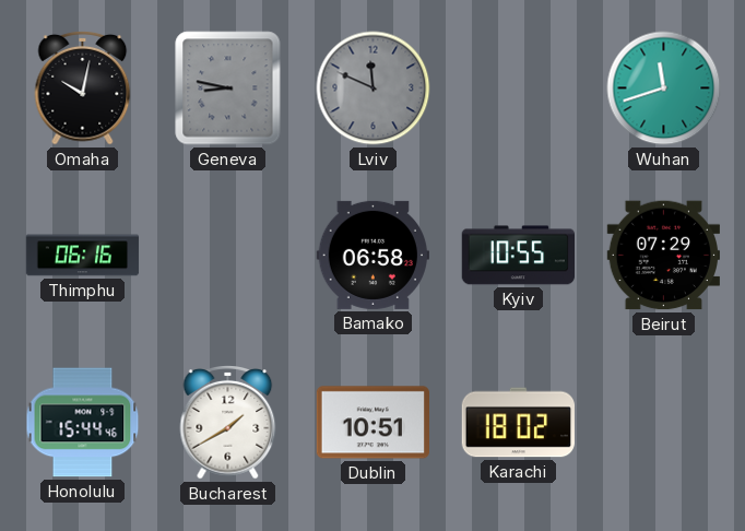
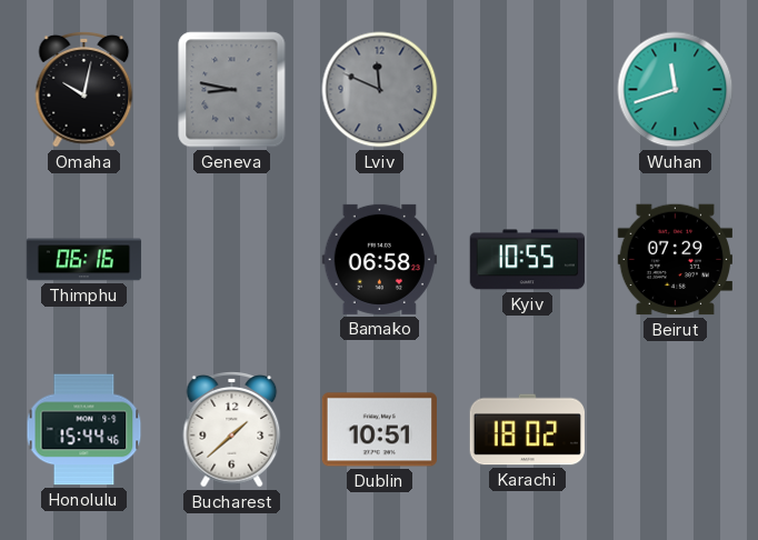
Bucharest: 1:40 -> 1:38 (232, 430)
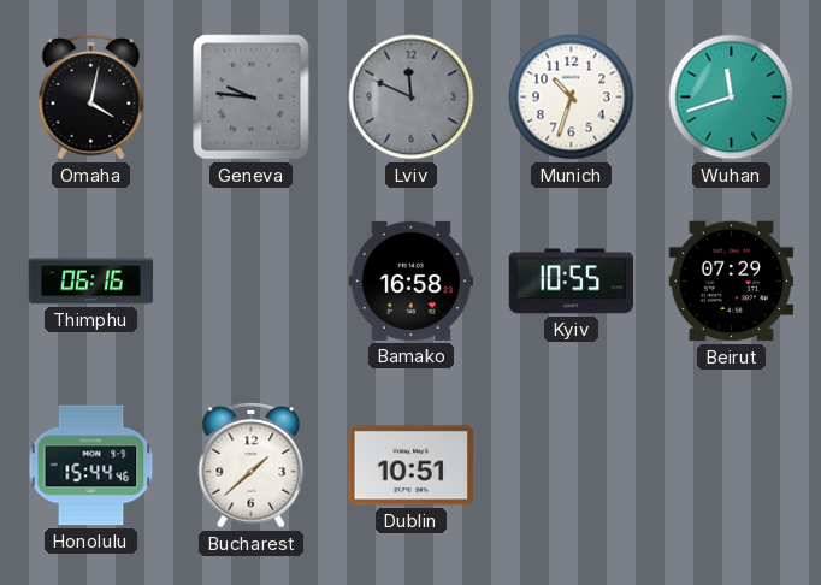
Omaha: 10:02 -> 4:02 (91, 97)
Geneva: 8:47 -> 9:46 (252, 97)
Munich: none -> 10:33 (572, 97)
Bamako: 06:58 -> 16:58 (410, 280)
Karachi: 18:02 -> none (528, 430)
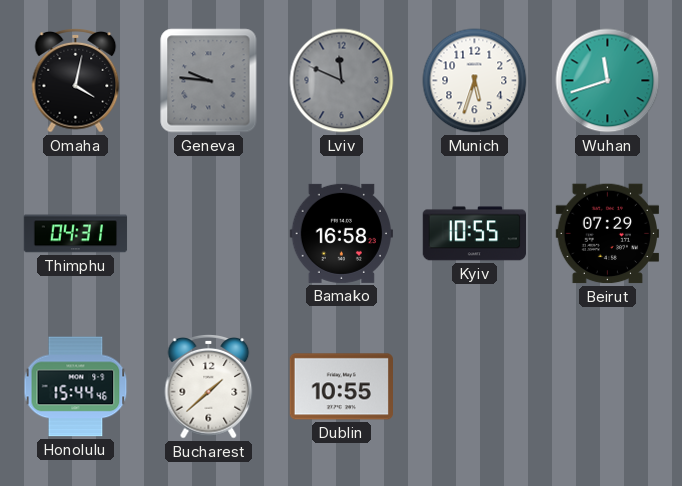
Munich: 10:33 -> 5:33 (475, 81)
Thimphu: 06:16 -> 04:31 (76, 234)
Dublin: 10:51 -> 10:55 (341, 387)
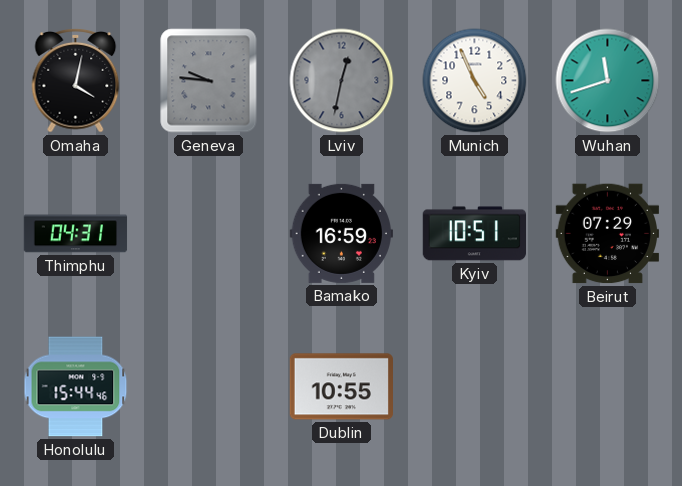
Lviv: 11:49 -> 12:32 (342, 81)
Munich: 5:33 -> 4:56 (475, 81)
Bamako: 16:58 -> 16:59 (341, 233)
Kyiv: 10:55 -> 10:51 (474, 234)
Bucharest: 1:38 -> none (209, 387)
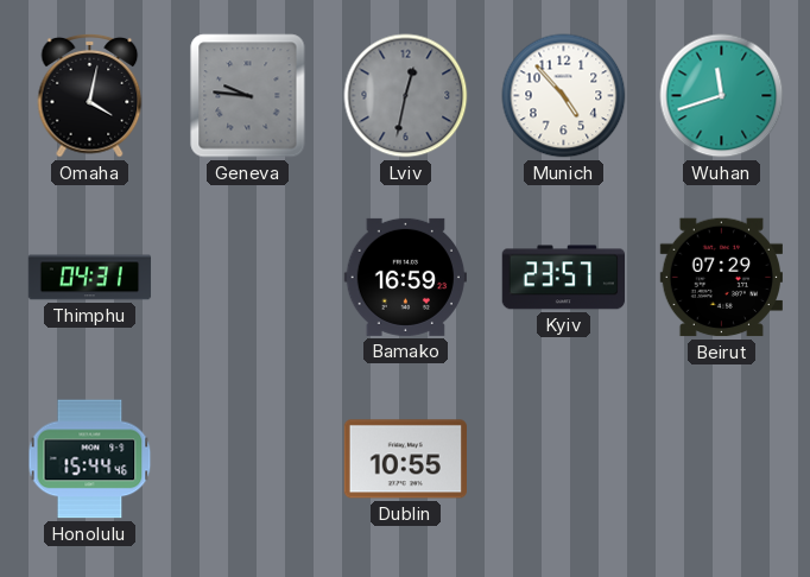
Munich: 4:56 -> 4:53 (564, 96)
Kyiv: 10:51 -> 23:57 (563, 278)
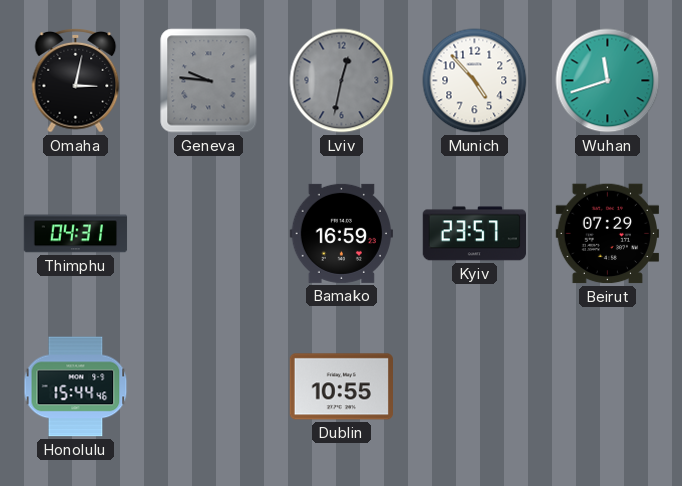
Omaha: 4:02 -> 3:02 (76, 81)
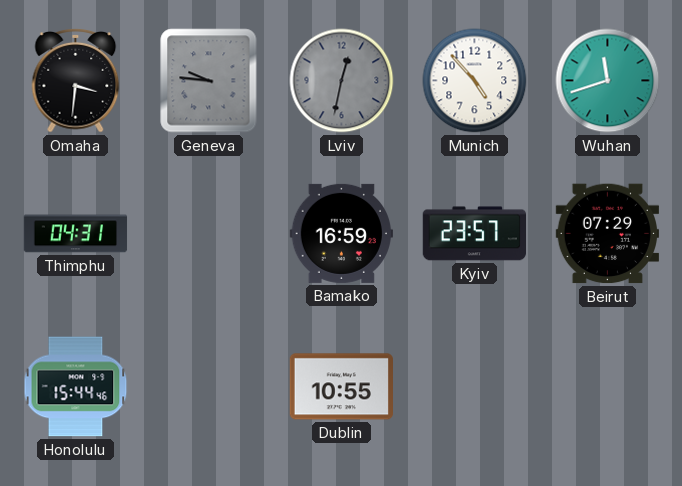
Omaha: 3:02 -> 3:31 (76, 81)
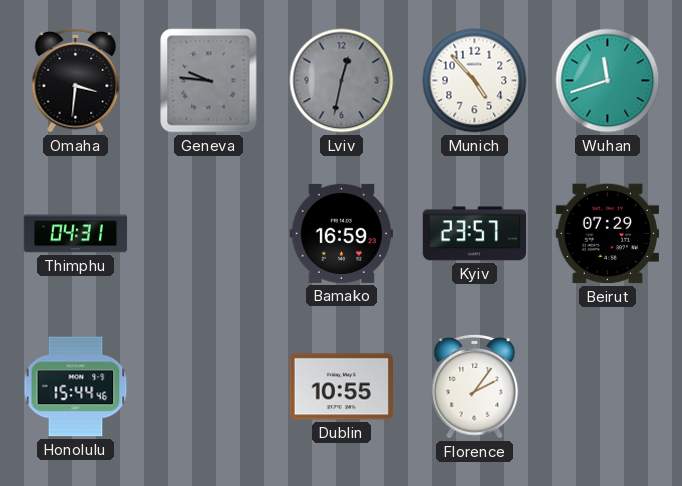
Florence: none -> 2:06 (475, 387)
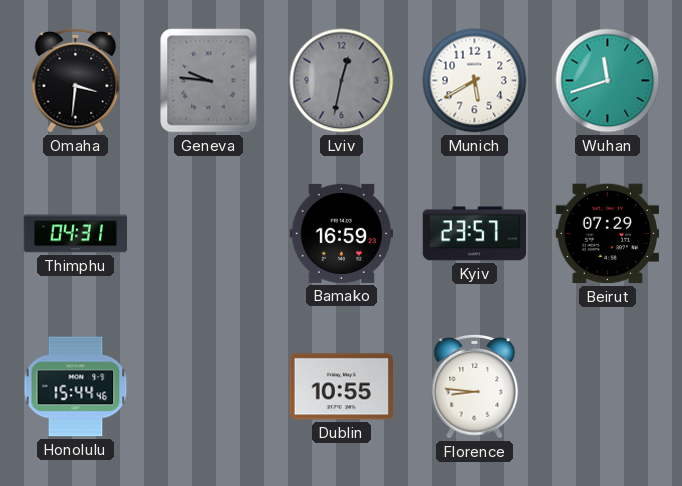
Munich: 4:53 -> 5:40 (475, 81)
Florence: 2:06 -> 8:46 (475, 387)
